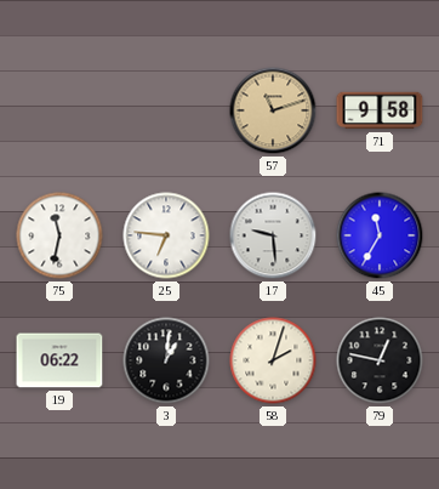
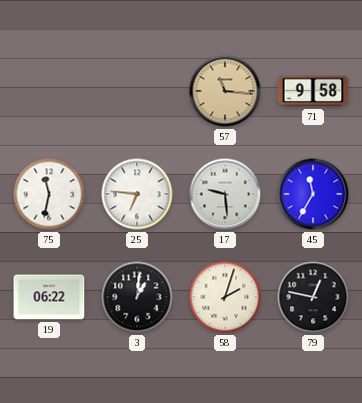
57: 11:12 -> 11:16 (225, 91)
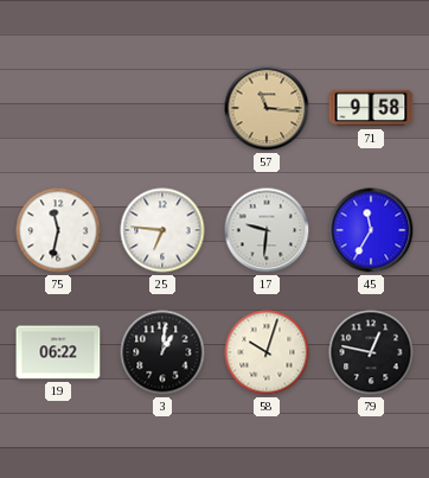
17: 9:29 -> 9:31 (267, 230)
58: 2:03 -> 10:03 (267, 352)
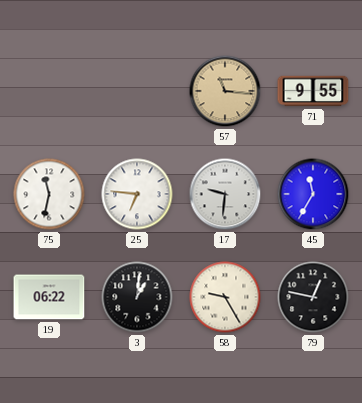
71: 9:58 -> 9:55 (313, 91)
58: 10:03 -> 9:25 (225, 297)
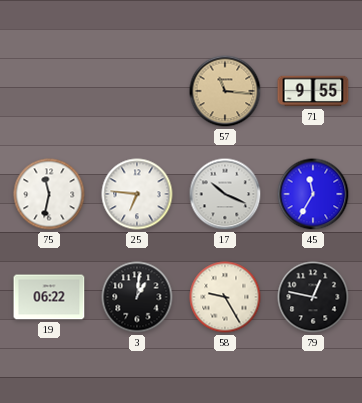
17: 9:31 -> 10:19 (225, 194)
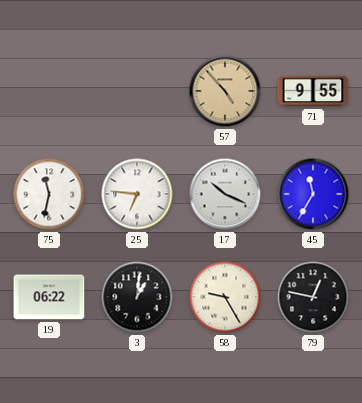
57: 11:16 -> 4:53 (225, 91)
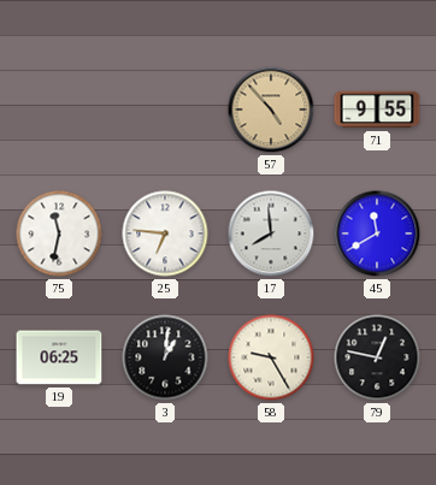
17: 10:19 -> 7:59 (271, 233)
45: 11:35 -> 11:40 (377, 233)
19: 06:22 -> 06:25 (59, 357)
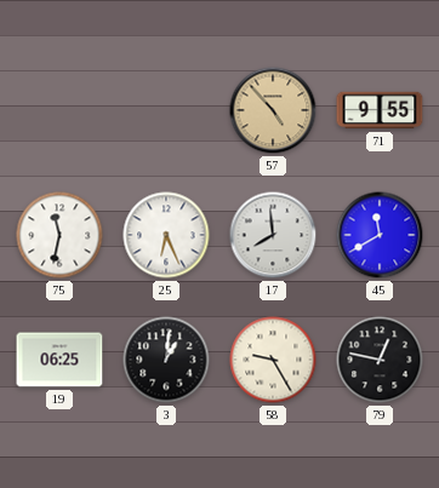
25: 6:46 -> 6:26 (166, 235)
